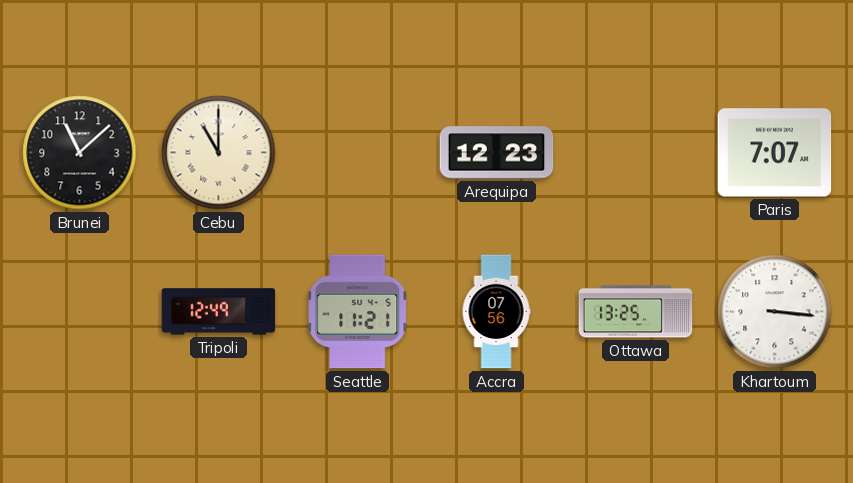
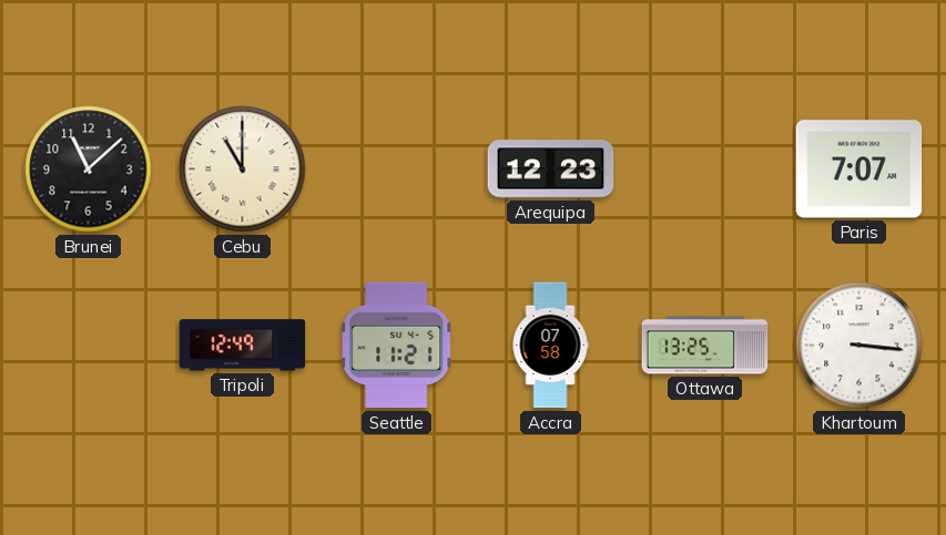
Accra: 07:56 -> 07:58 (550, 346)
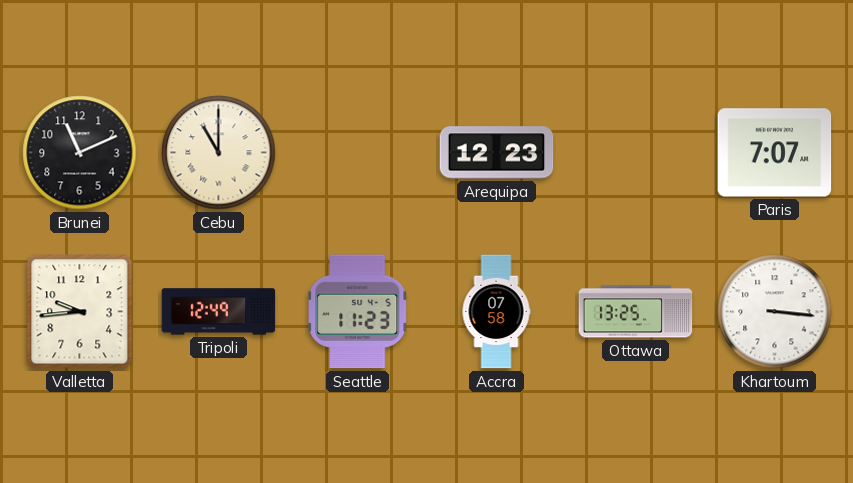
Brunei: 11:08 -> 11:11 (80, 153)
Valletta: none -> 9:44 (80, 312)
Seattle: 11:21 -> 11:23 (358, 312)
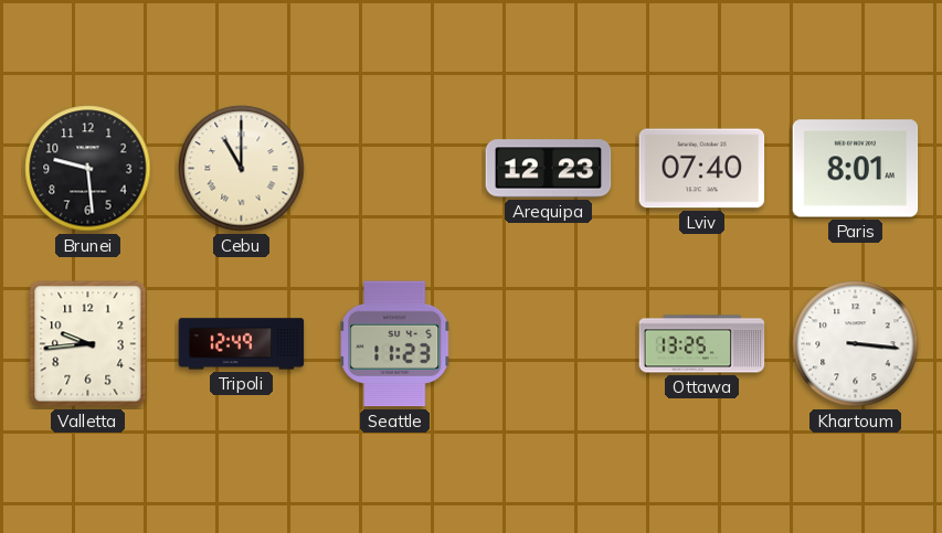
Brunei: 11:11 -> 9:29 (88, 169)
Lviv: none -> 07:40 (702, 169)
Paris: 7:07 -> 8:01 (856, 169)
Accra: 07:58 -> none (496, 312)
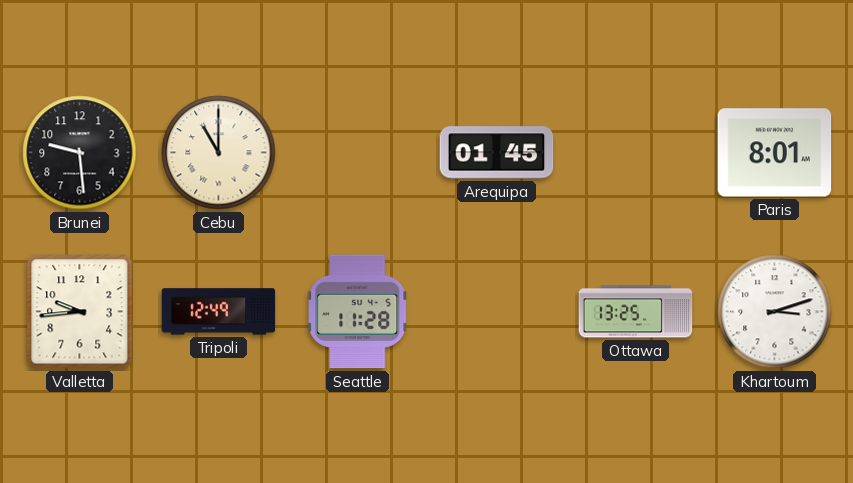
Arequipa: 12:23 -> 01:45 (497, 153)
Lviv: 07:40 -> none (702, 169)
Seattle: 11:23 -> 11:28 (358, 312)
Khartoum: 3:16 -> 3:12 (775, 312)
